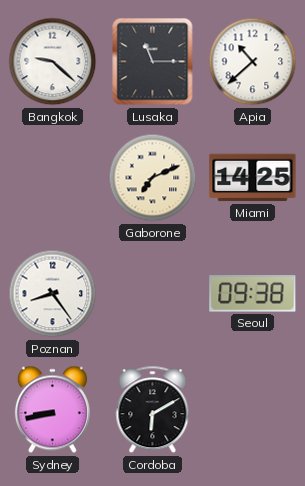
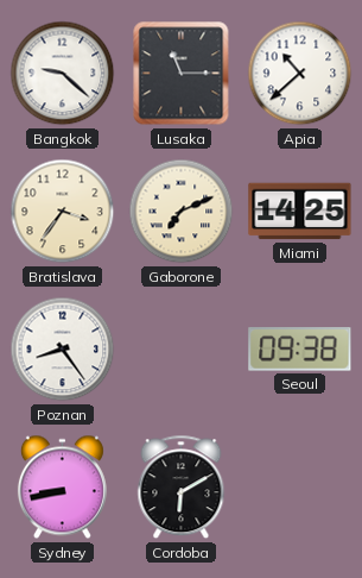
Bratislava: none -> 3:36 (63, 212)
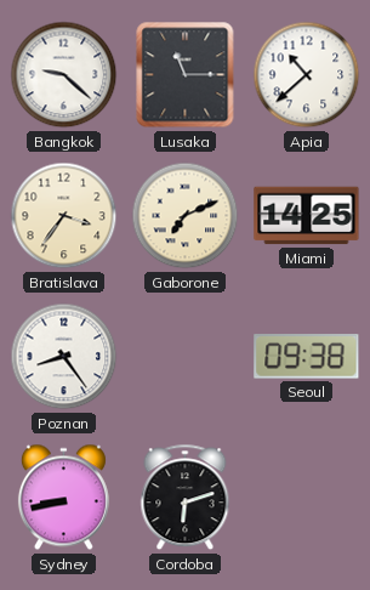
Cordoba: 6:10 -> 6:12 (186, 498)
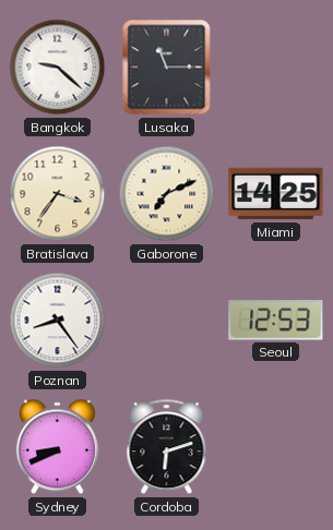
Apia: 10:38 -> none (307, 75)
Seoul: 09:38 -> 12:53 (276, 321)
Sydney: 8:43 -> 8:41 (57, 447)
